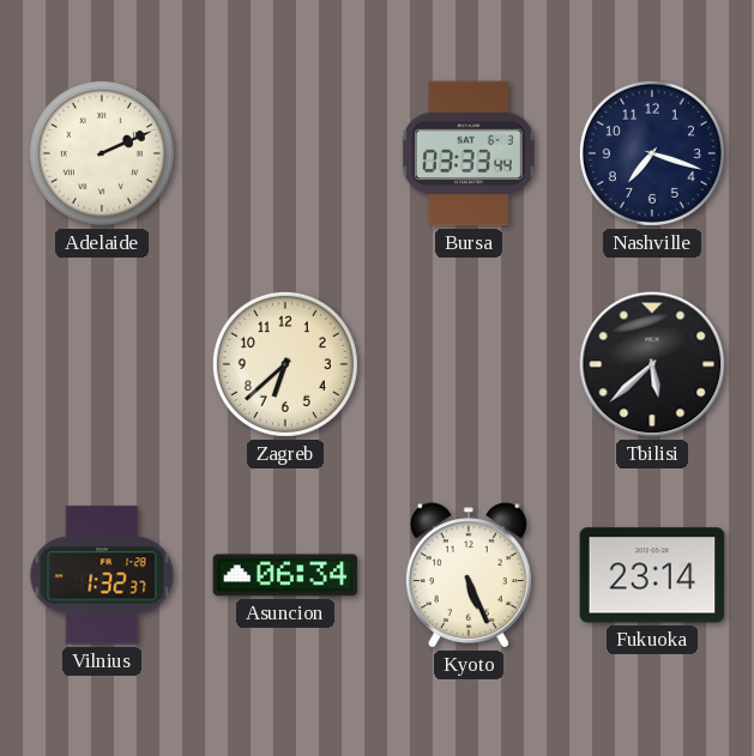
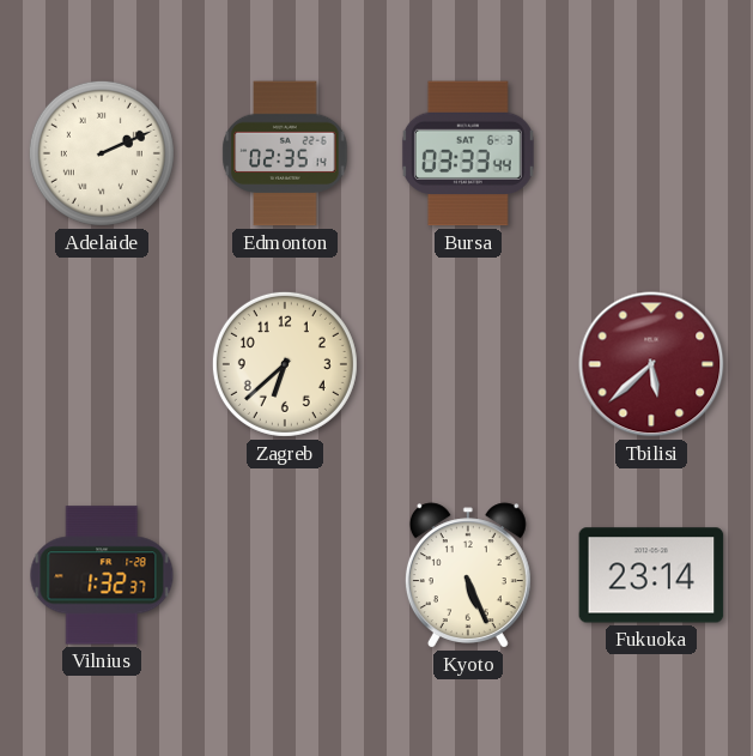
Edmonton: none -> 02:35 (285, 153)
Nashville: 7:18 -> none (652, 153)
Tbilisi dial: black -> burgundy (651, 364)
Asuncion: 06:34 -> none (285, 575)
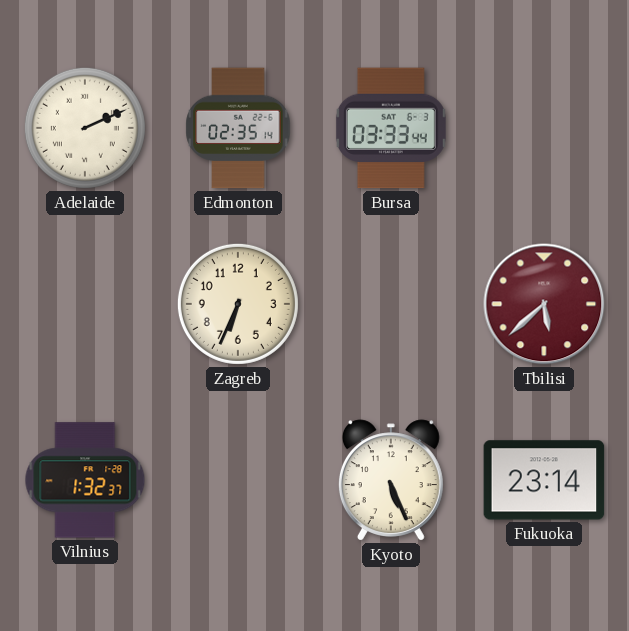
Zagreb: 6:38 -> 6:34 (238, 304)
